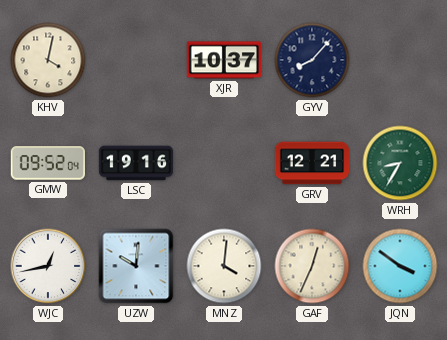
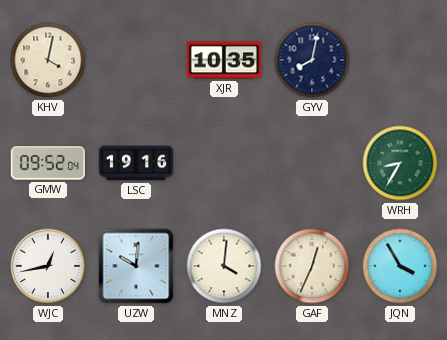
XJR: 10:37 -> 10:35 (223, 60)
GYV: 8:07 -> 8:02 (312, 60)
GRV: 12:21 -> none (312, 163)
JQN: 3:51 -> 3:55 (400, 266)
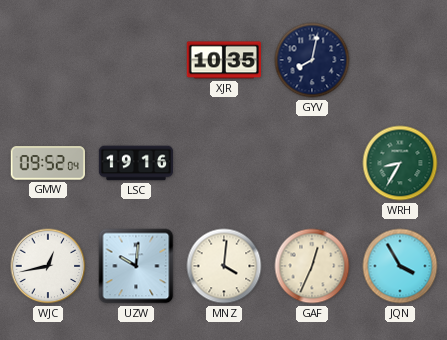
KHV: 4:02 -> none (48, 60)
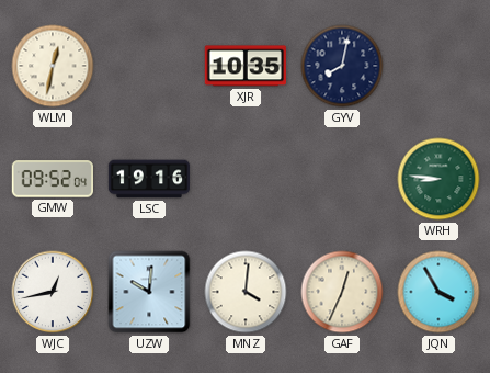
WLM: none -> 12:32 (53, 66)
WRH: 8:35 -> 8:46 (438, 179)
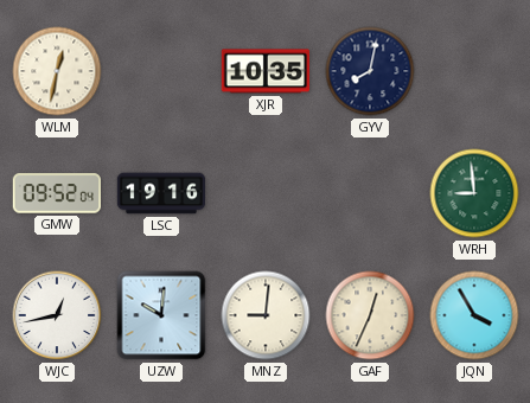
WRH: 8:46 -> 8:59 (474, 193)
MNZ: 4:01 -> 9:01 (266, 315)
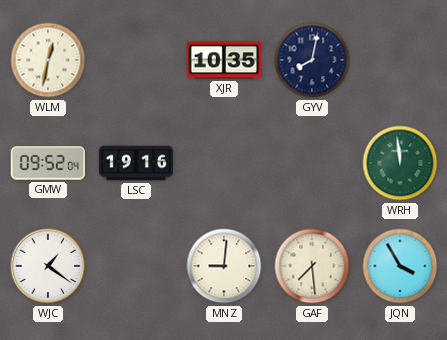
WRH: 8:59 -> 11:59 (400, 163)
WJC: 12:43 -> 1:21 (48, 266)
UZW: 10:01 -> none (161, 315)
GAF: 12:34 -> 7:29 (312, 266)
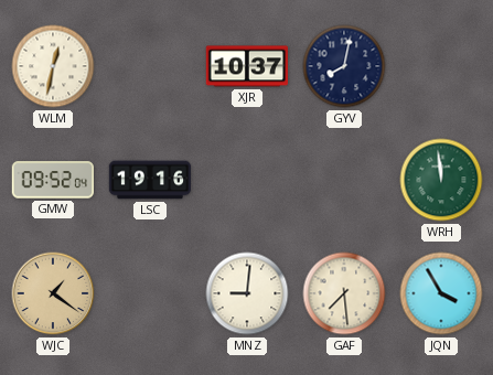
XJR: 10:35 -> 10:37 (246, 66)
WJC dial: white -> champagne (53, 293)
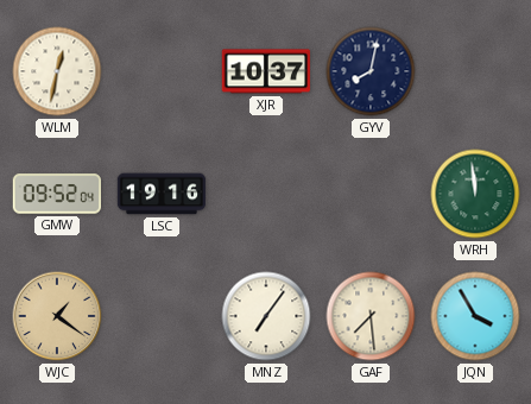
MNZ: 9:01 -> 7:06 (266, 316)
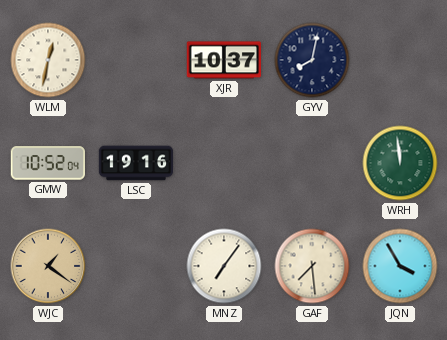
GMW: 09:52 -> 10:52 (47, 163)
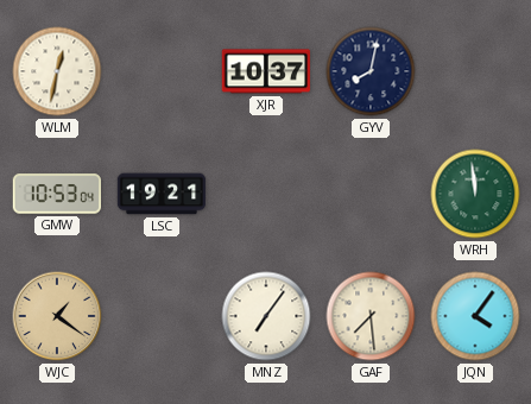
GMW: 10:52 -> 10:53 (56, 194)
LSC: 19:16 -> 19:21 (162, 194)
JQN: 3:55 -> 4:06 (475, 316)
